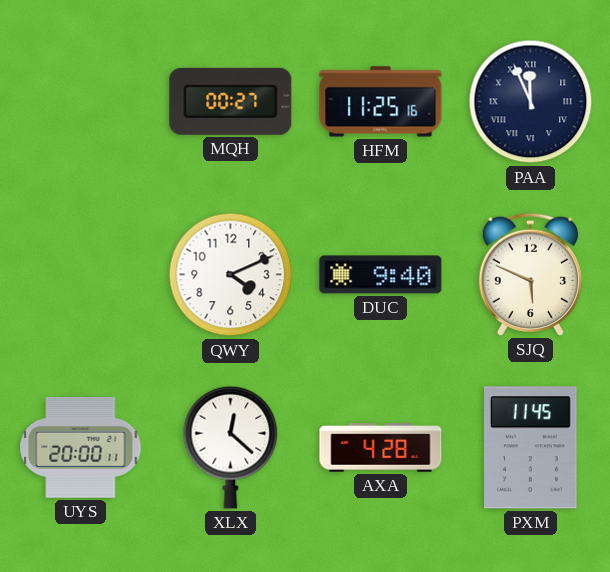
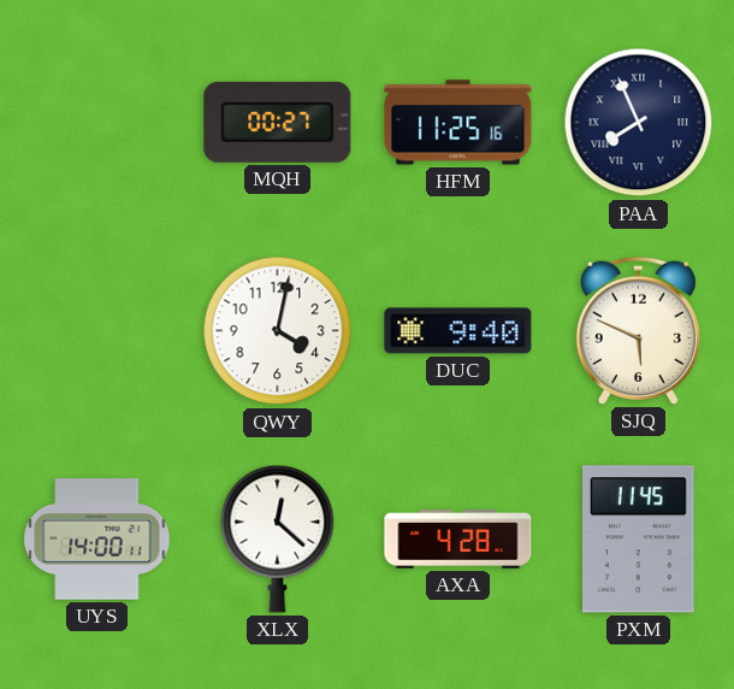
PAA: 11:56 -> 7:56 (639, 123)
QWY: 4:11 -> 4:02 (278, 331)
UYS: 20:00 -> 14:00 (97, 540)
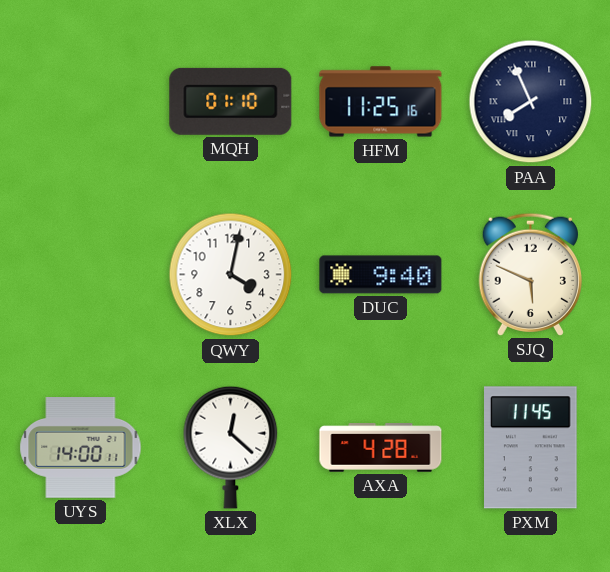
MQH: 00:27 -> 01:10 (231, 101)
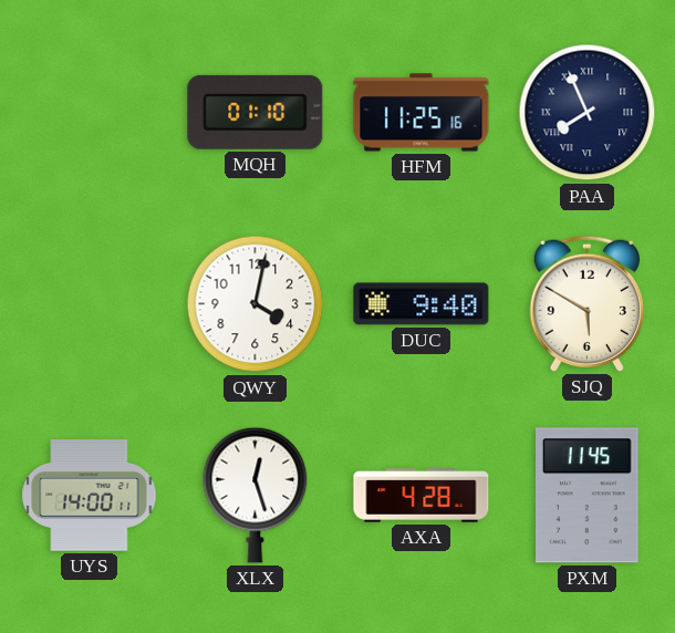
SJQ: 5:49 -> 5:50 (586, 303)
XLX: 12:22 -> 12:27 (256, 495)
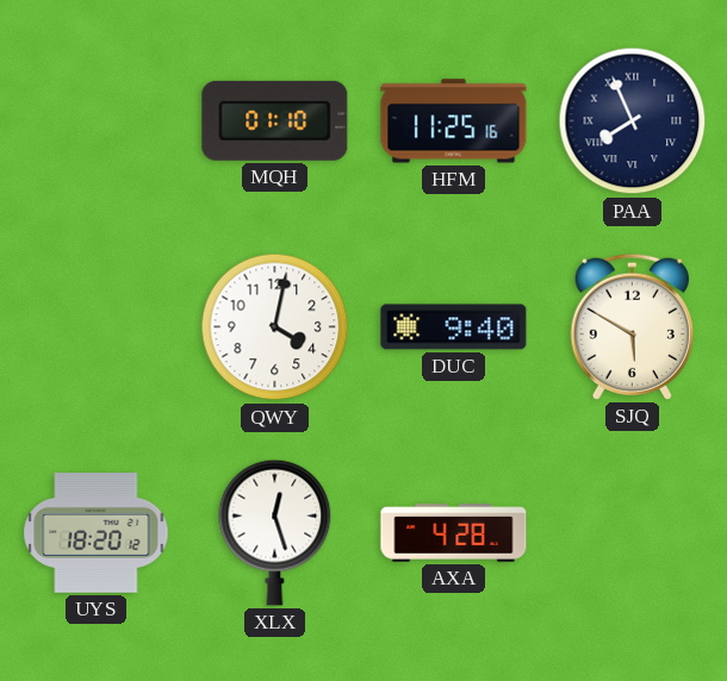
UYS: 14:00 -> 18:20 (97, 533)
PXM: 11:45 -> none (588, 496)
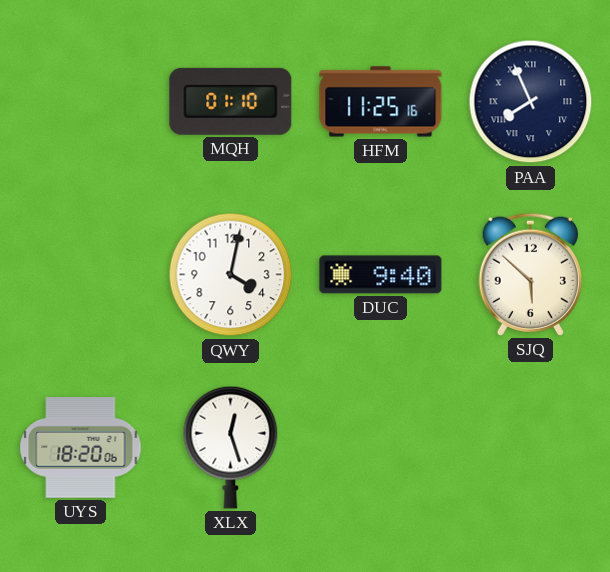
SJQ: 5:50 -> 5:52 (530, 274)
UYS: 18:20:12 -> 18:20:06 (81, 448)
AXA: 4:28 -> none (454, 533)
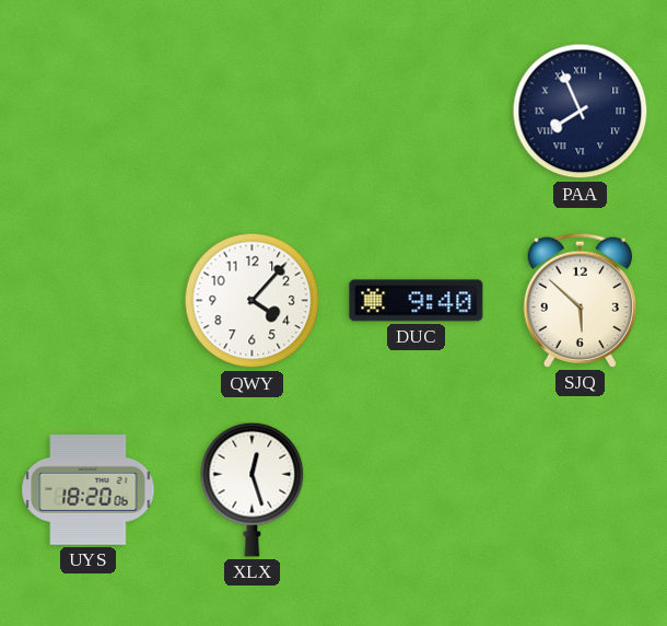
MQH: 01:10 -> none (231, 101)
HFM: 11:25 -> none (381, 102)
QWY: 4:02 -> 4:07 (253, 301)
